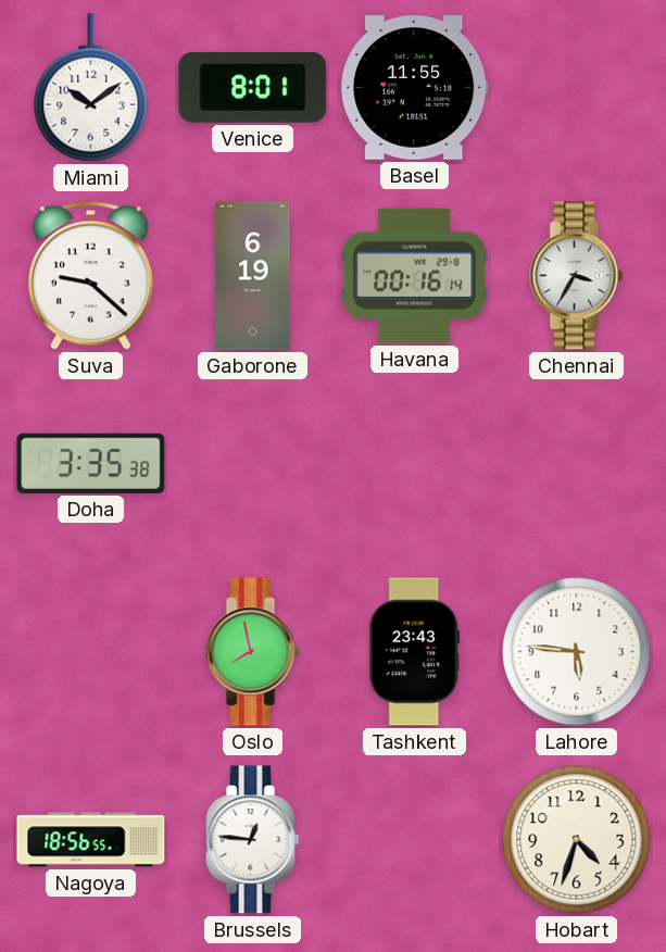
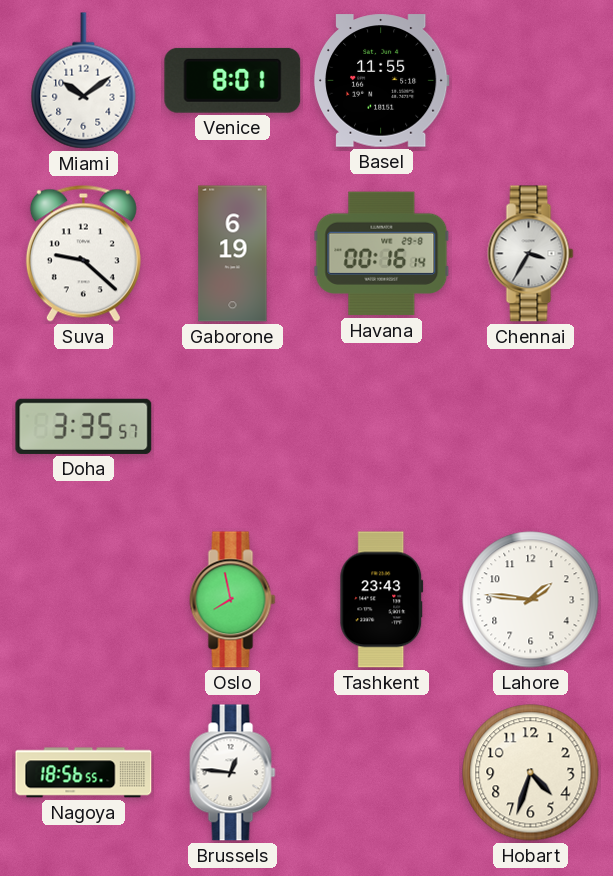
Doha: 3:35:38 -> 3:35:57 (84, 426)
Lahore: 5:46 -> 1:46 (531, 600)
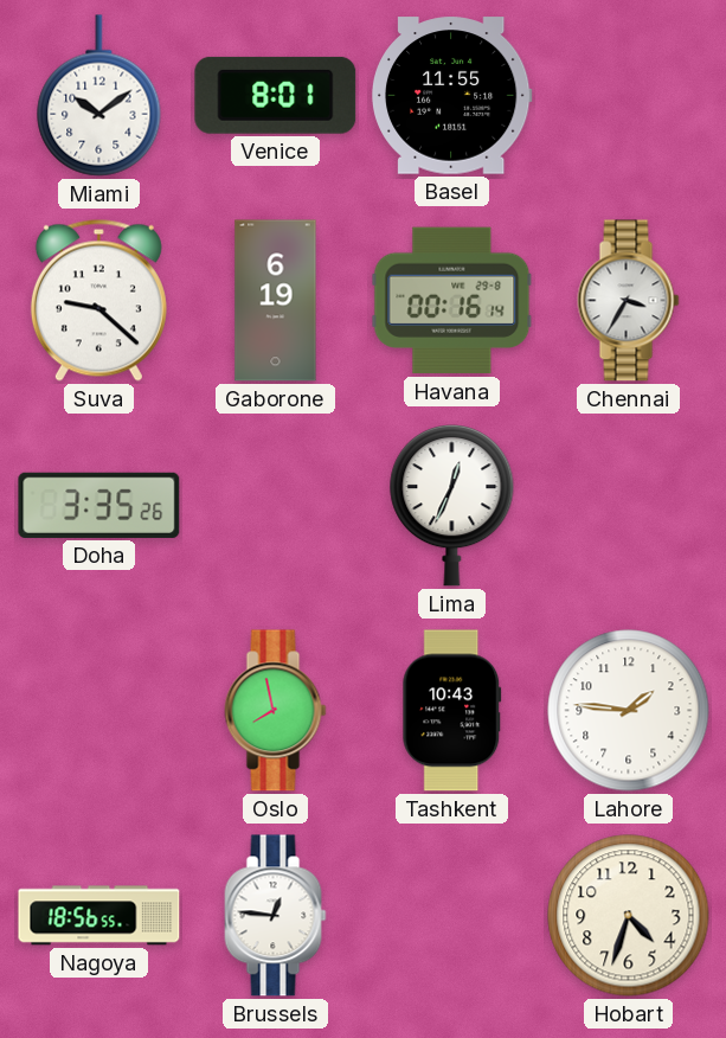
Doha: 3:35:57 -> 3:35:26 (99, 505)
Lima: none -> 12:34 (452, 506)
Tashkent: 23:43 -> 10:43 (452, 711)
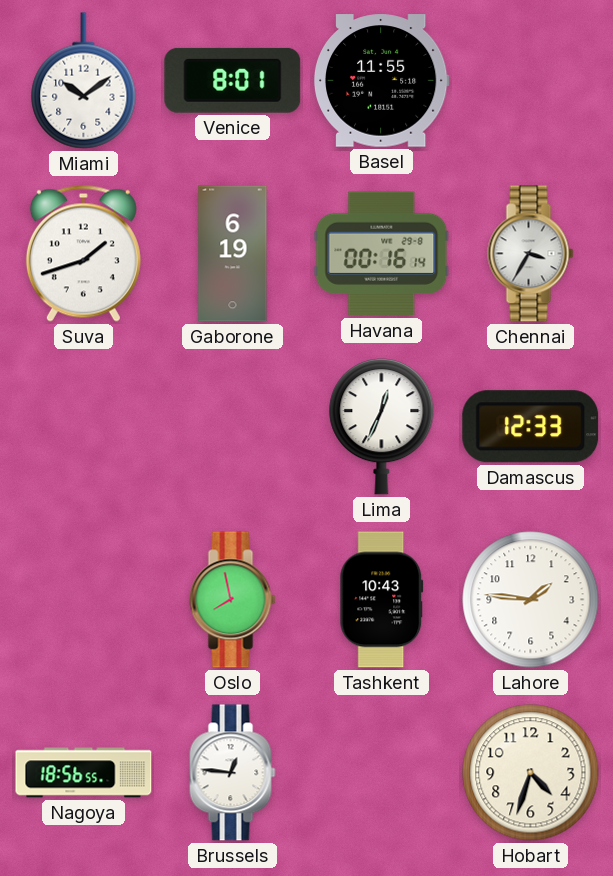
Suva: 9:22 -> 1:42 (83, 253)
Doha: 3:35 -> none (99, 505)
Damascus: none -> 12:33 (531, 427)
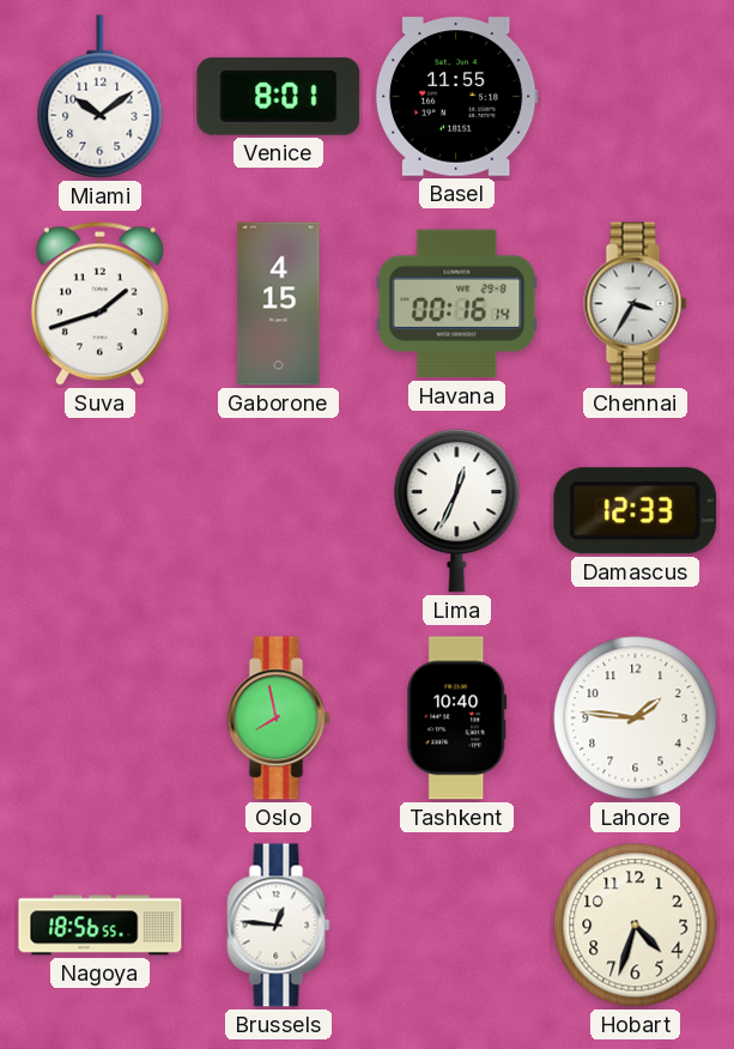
Gaborone: 6:19 -> 4:15 (279, 304)
Tashkent: 10:43 -> 10:40 (457, 718)
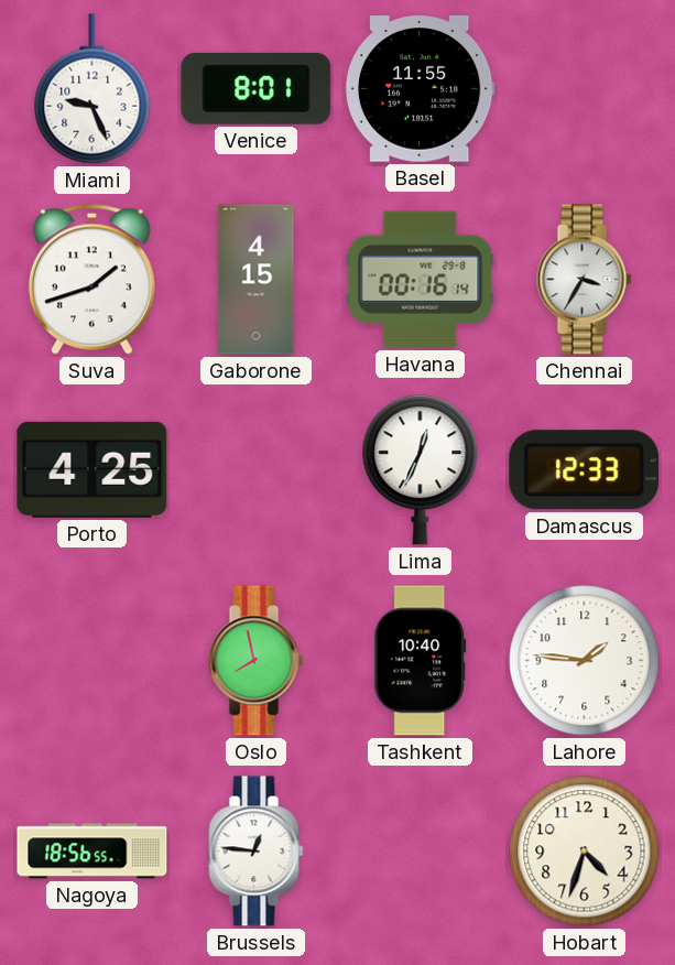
Miami: 10:09 -> 9:26 (92, 89)
Porto: none -> 4:25 (92, 469)
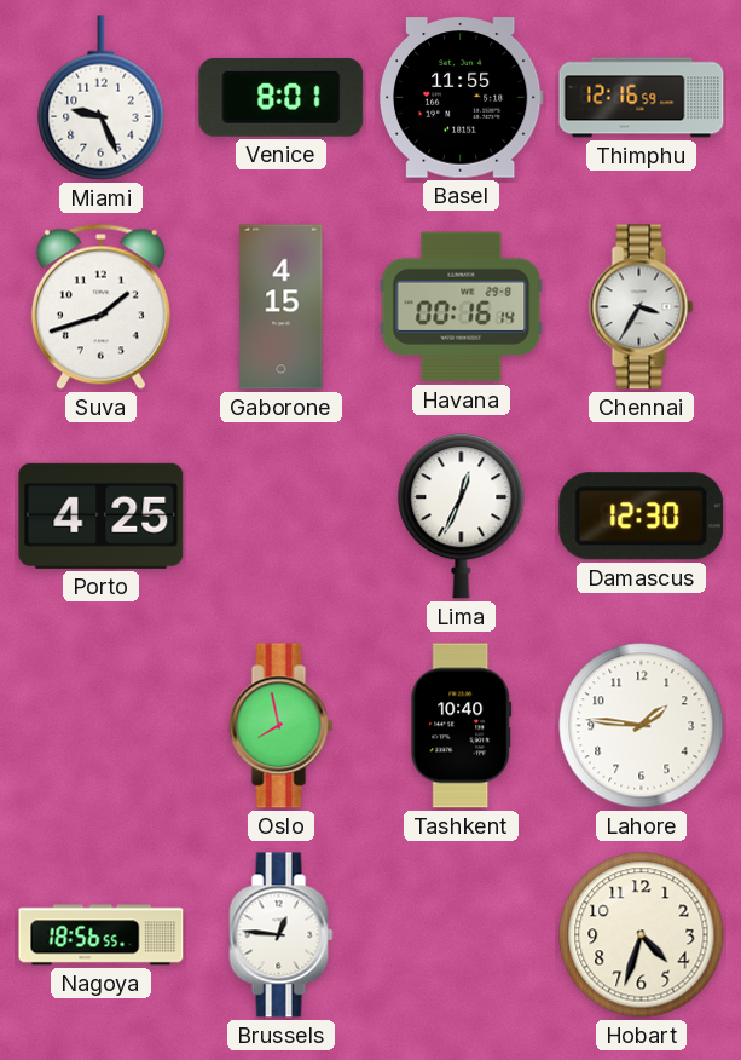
Thimphu: none -> 12:16 (642, 98)
Damascus: 12:33 -> 12:30 (642, 517)
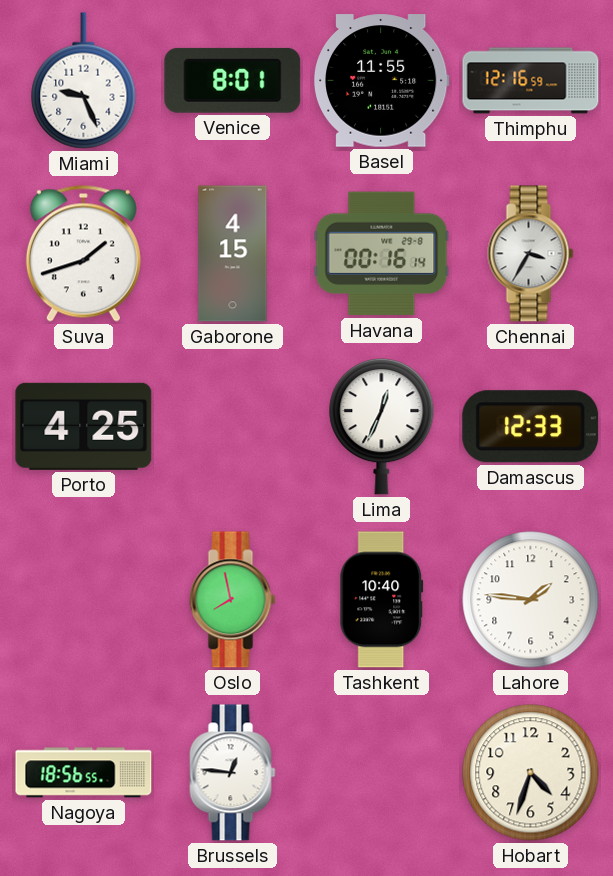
Damascus: 12:30 -> 12:33 (531, 427)
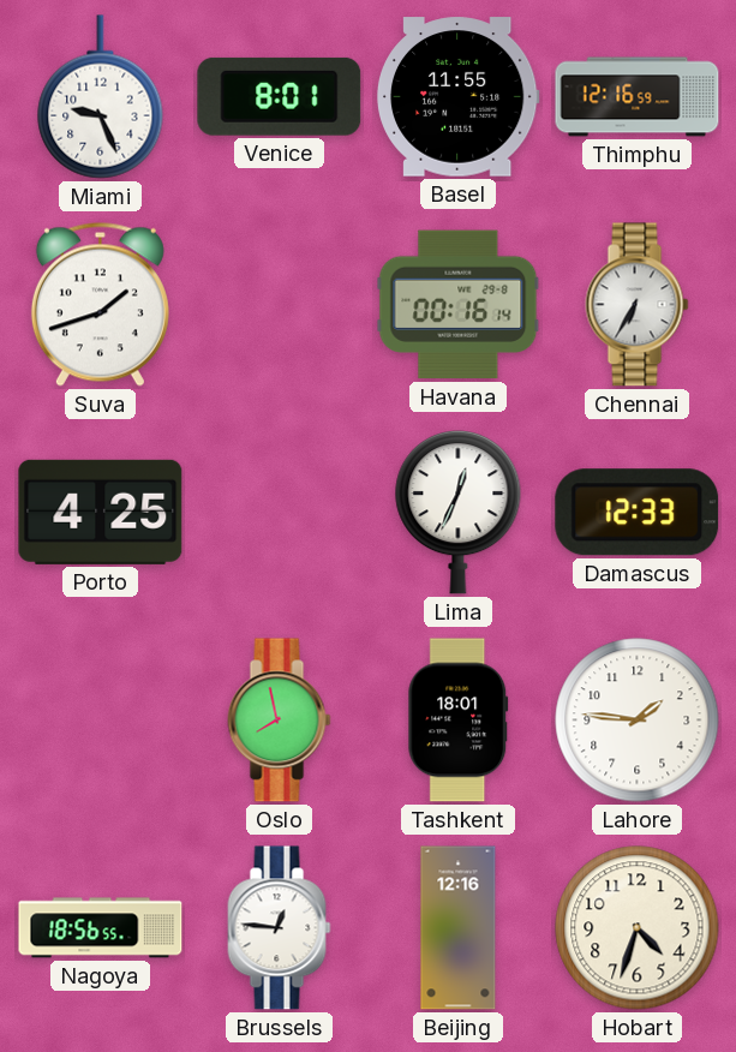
Gaborone: 4:15 -> none (233, 254)
Chennai: 3:35 -> 6:35 (638, 305)
Tashkent: 10:40 -> 18:01 (459, 721)
Beijing: none -> 12:16 (459, 928)
